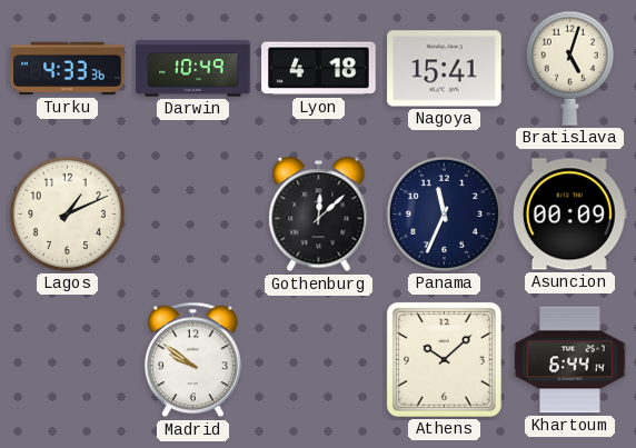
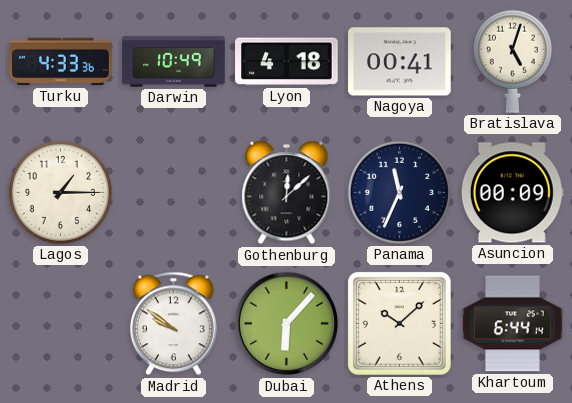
Nagoya: 15:41 -> 00:41 (400, 62)
Lagos: 1:11 -> 1:15 (60, 192)
Dubai: none -> 6:07 (287, 324)
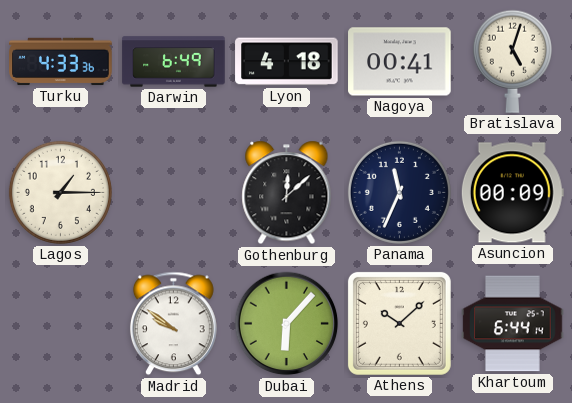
Darwin: 10:49 -> 6:49 (174, 62)
